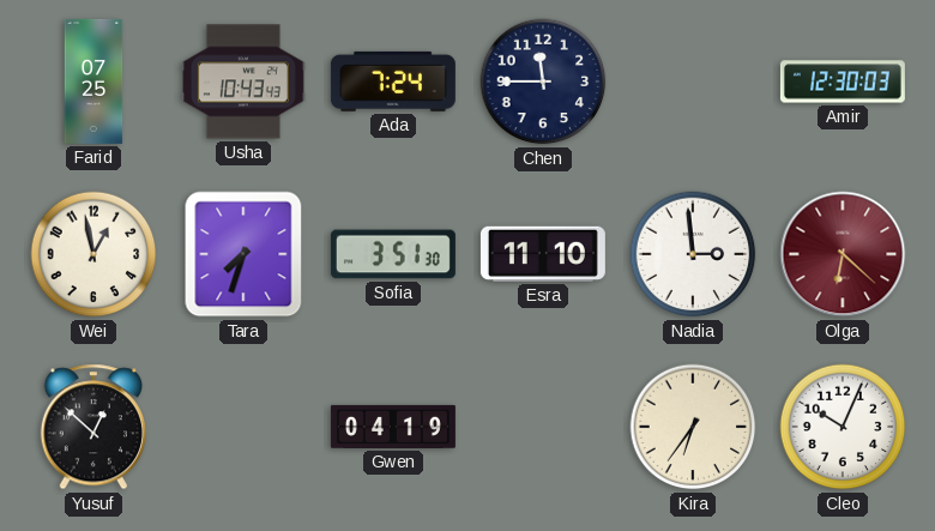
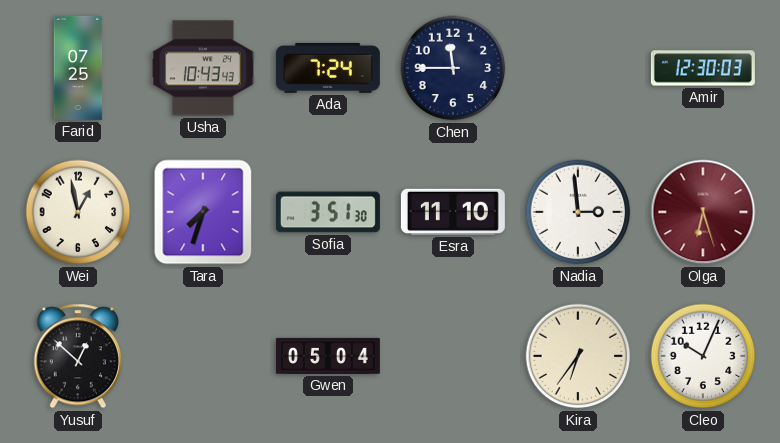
Olga: 6:22 -> 6:27 (703, 212)
Gwen: 04:19 -> 05:04 (328, 356)
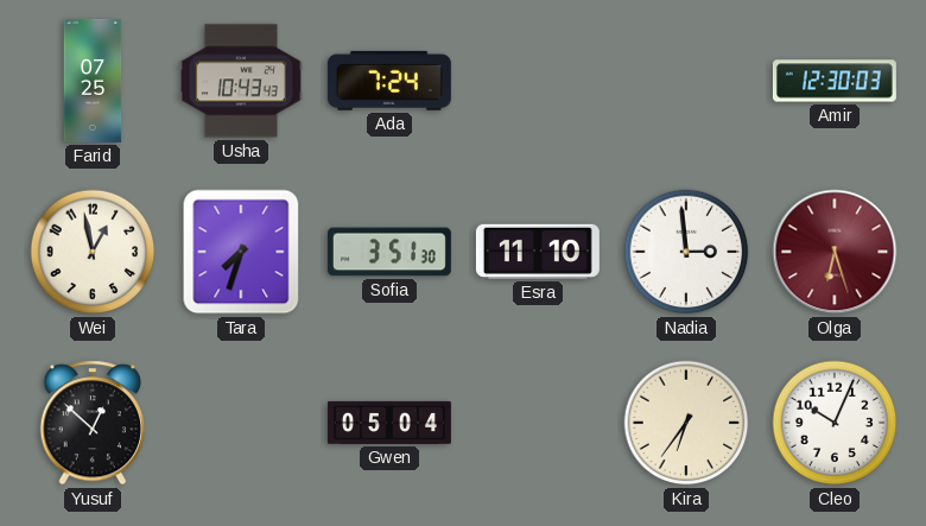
Chen: 11:45 -> none (453, 68)
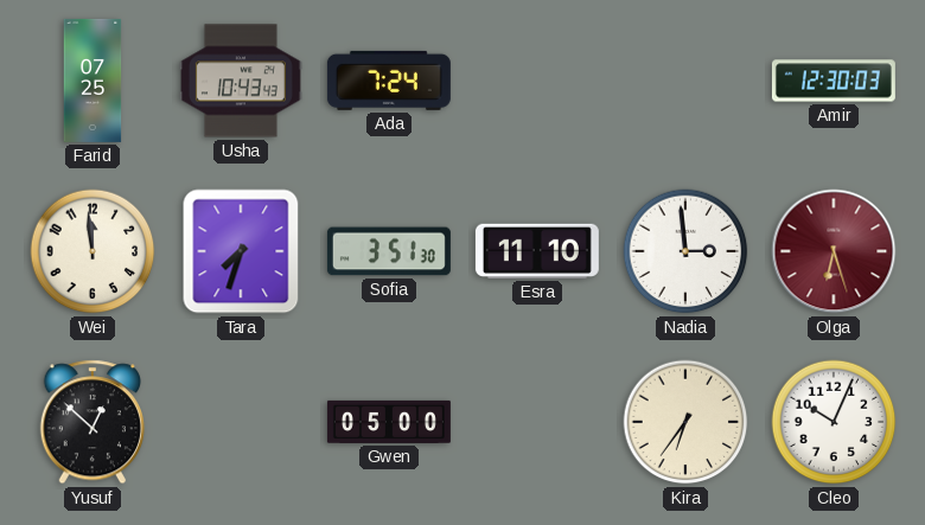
Wei: 12:58 -> 11:59 (92, 251)
Gwen: 05:04 -> 05:00 (389, 422)
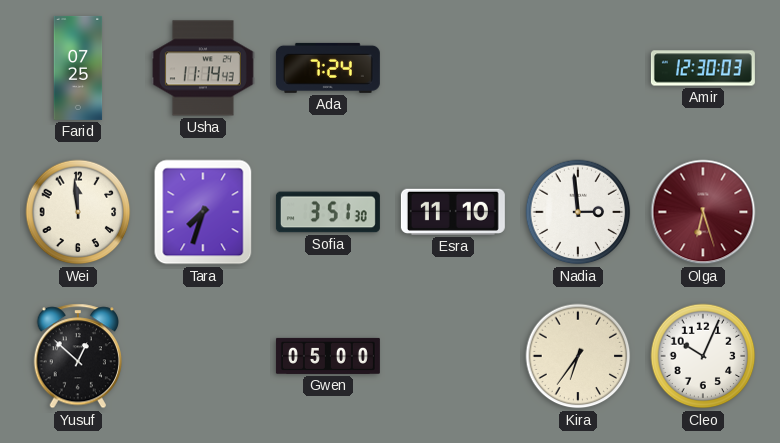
Usha: 10:43 -> 11:14 (203, 68)
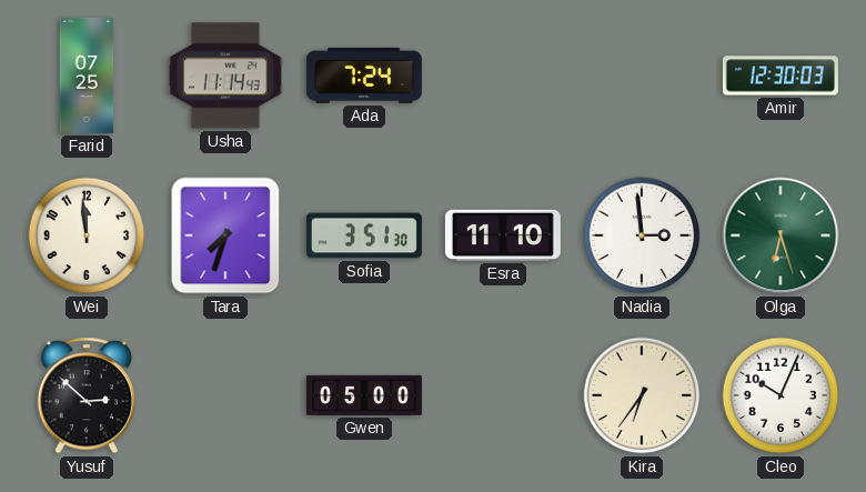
Olga dial: burgundy -> green (781, 235)
Yusuf: 12:52 -> 2:52 (85, 395)
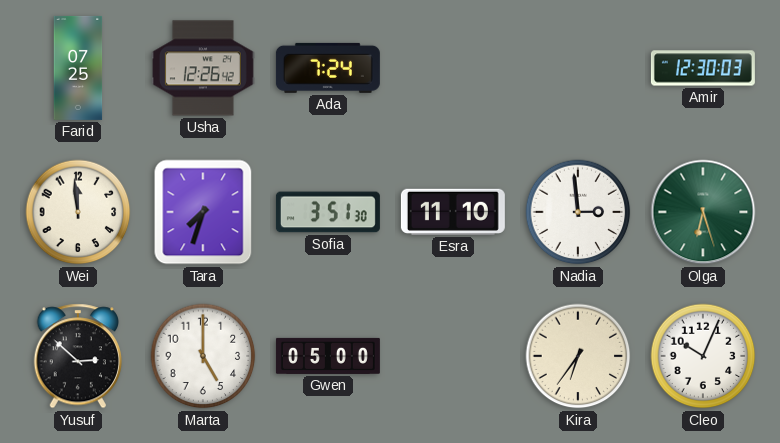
Usha: 11:14 -> 12:26 (203, 68)
Marta: none -> 5:00 (203, 356)
